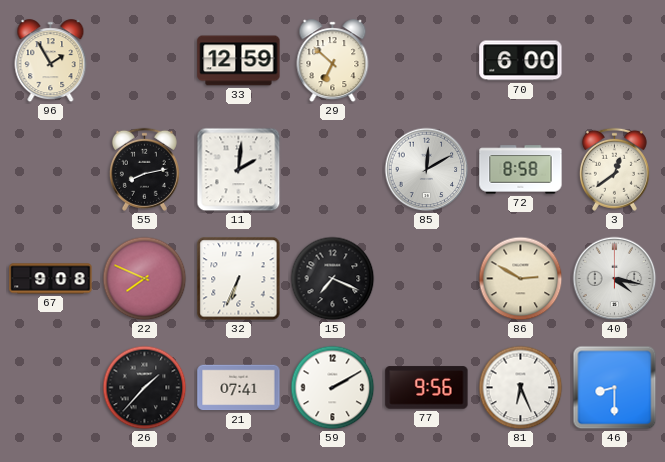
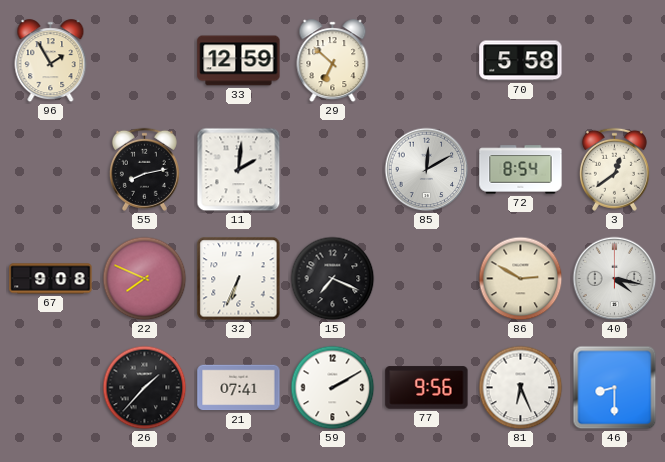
70: 6:00 -> 5:58 (521, 61)
72: 8:58 -> 8:54 (521, 170)
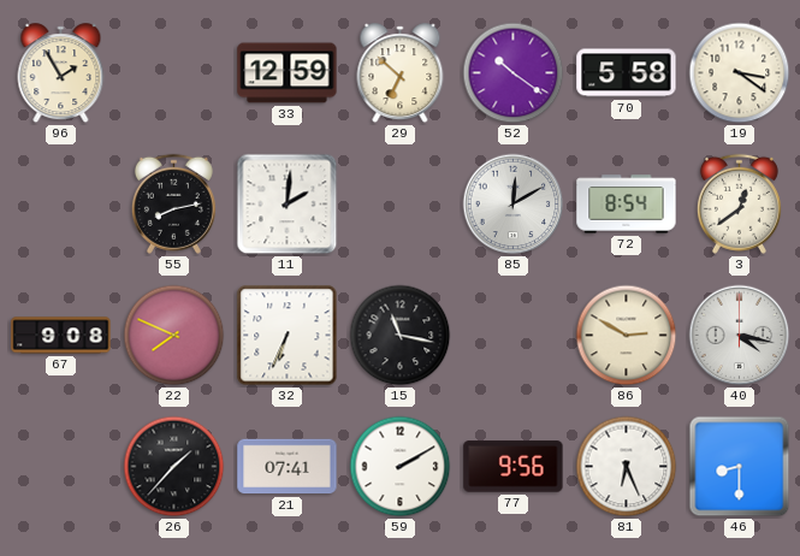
52: none -> 10:21 (514, 73)
19: none -> 3:21 (740, 73)
15: 7:19 -> 11:17 (401, 336)
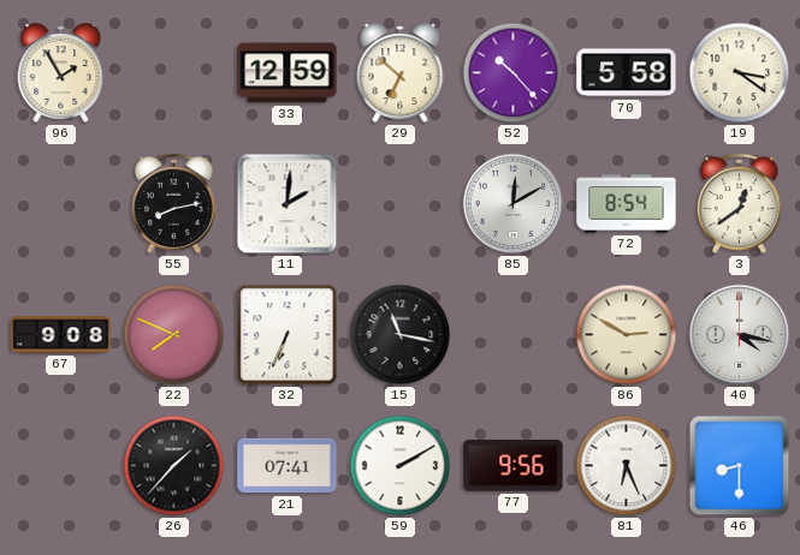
52: 10:21 -> 10:23 (514, 73)
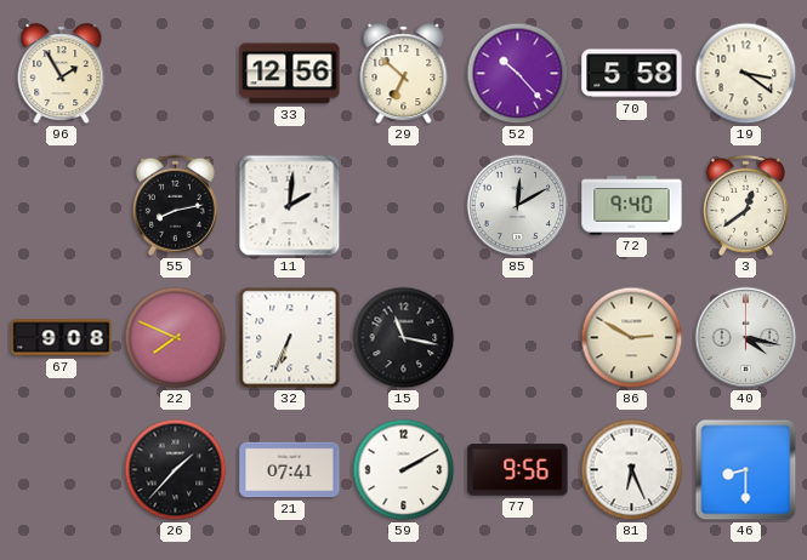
33: 12:59 -> 12:56 (290, 74)
72: 8:54 -> 9:40 (632, 206)
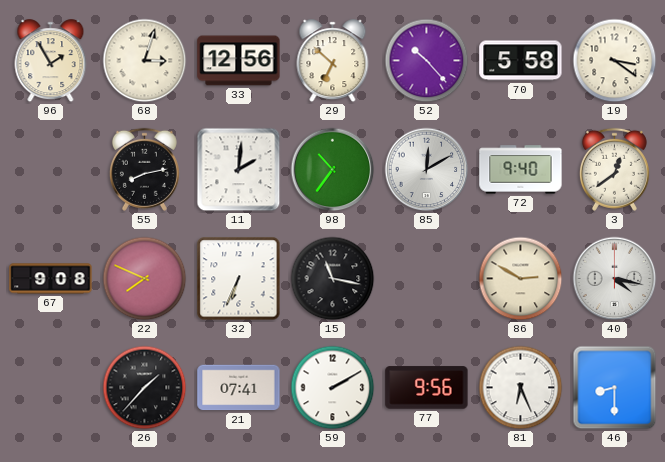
68: none -> 3:03 (145, 61)
98: none -> 10:36 (333, 170)
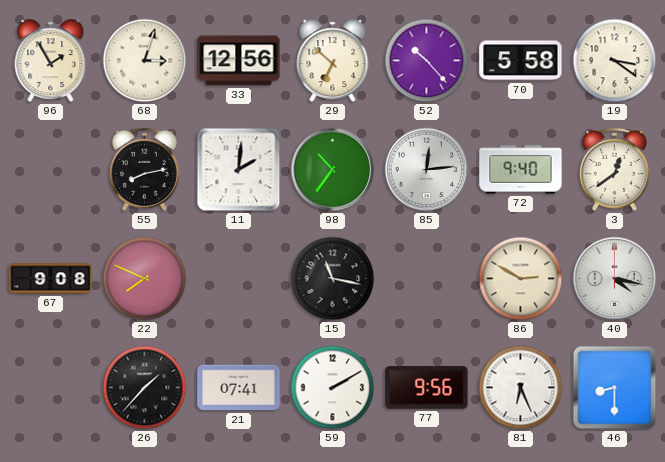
85: 12:10 -> 12:14 (427, 170)
32: 6:34 -> none (239, 279)
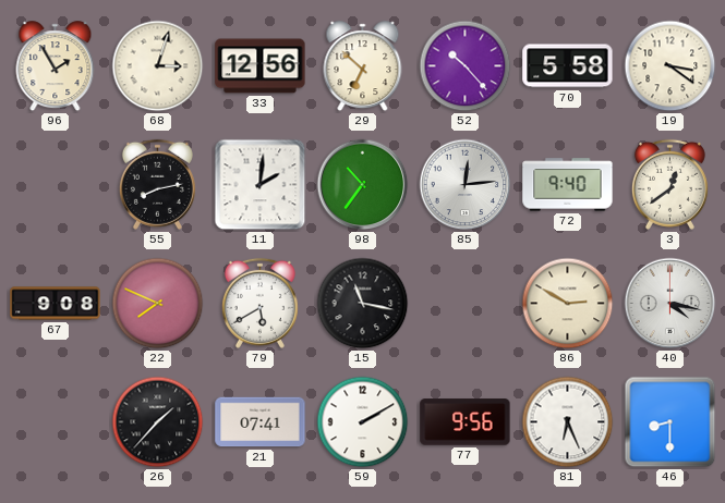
79: none -> 5:40 (259, 303)
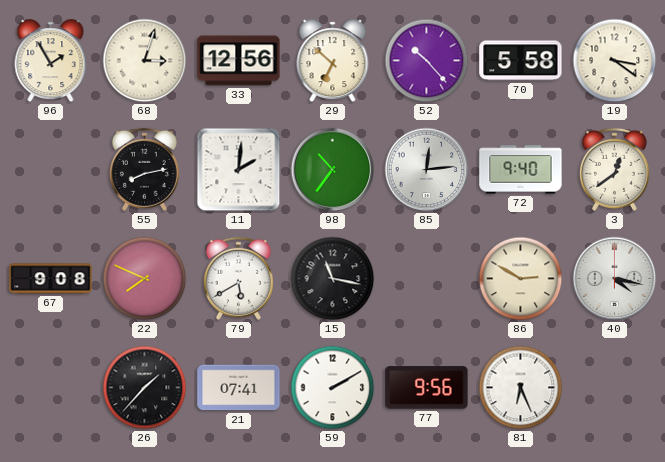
46: 8:30 -> none (670, 422)
